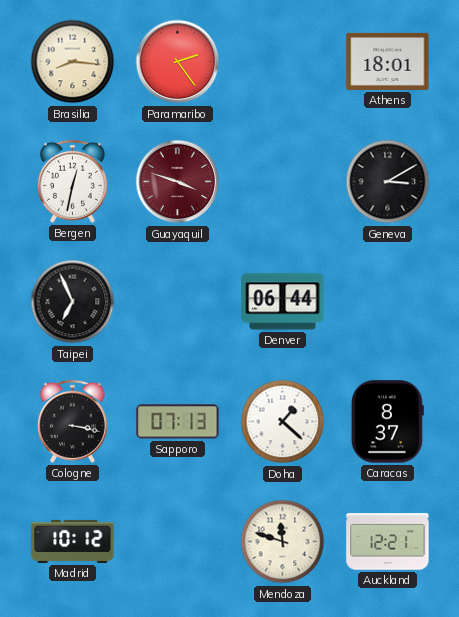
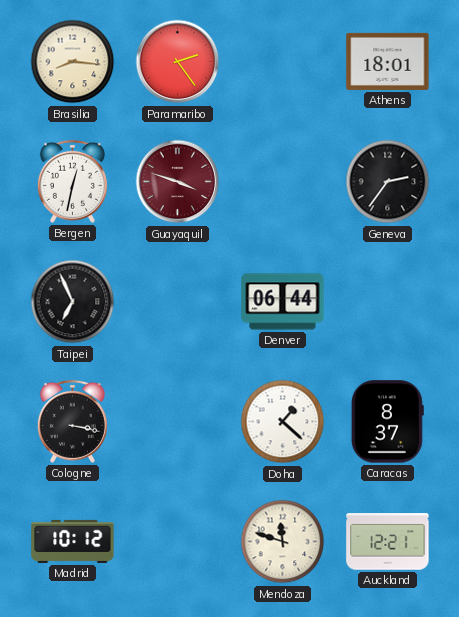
Geneva: 3:10 -> 2:36 (388, 182)
Sapporo: 07:13 -> none (178, 422)
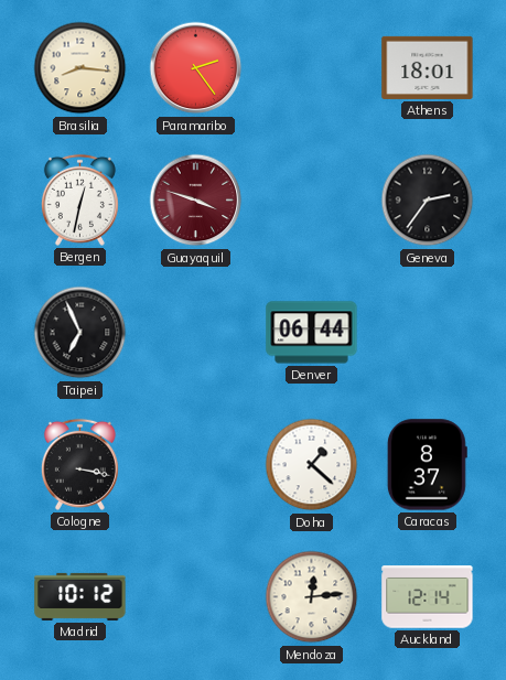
Mendoza: 11:48 -> 12:14 (312, 597)
Auckland: 12:21 -> 12:14 (428, 597)
